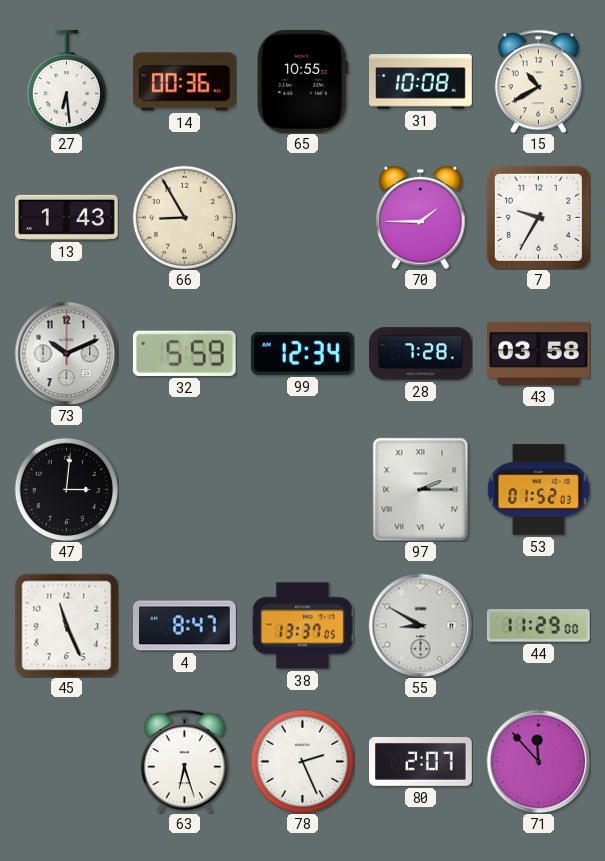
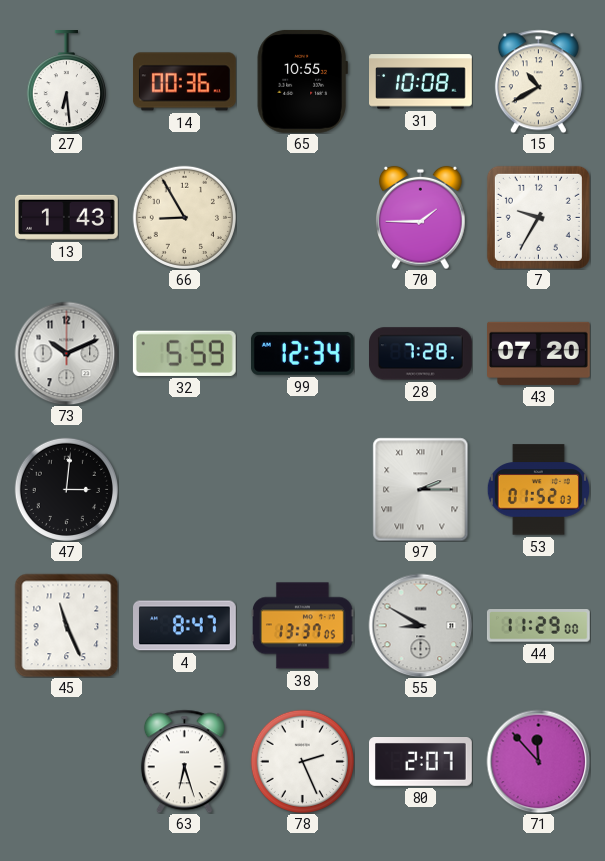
43: 03:58 -> 07:20 (539, 353)
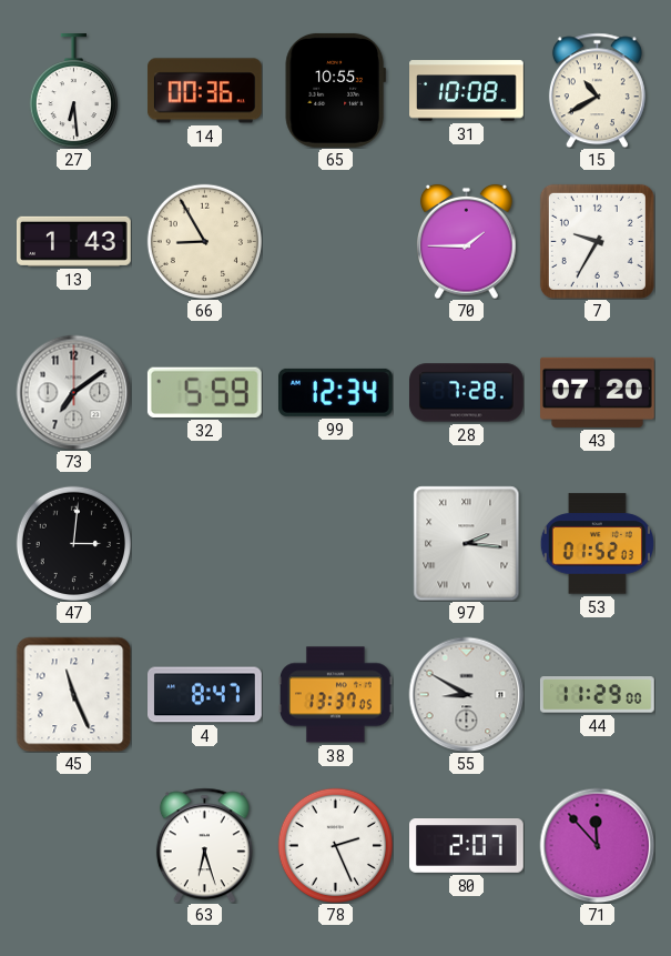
73: 10:11 -> 7:09 (73, 392)
97: 2:15 -> 2:16 (467, 543)
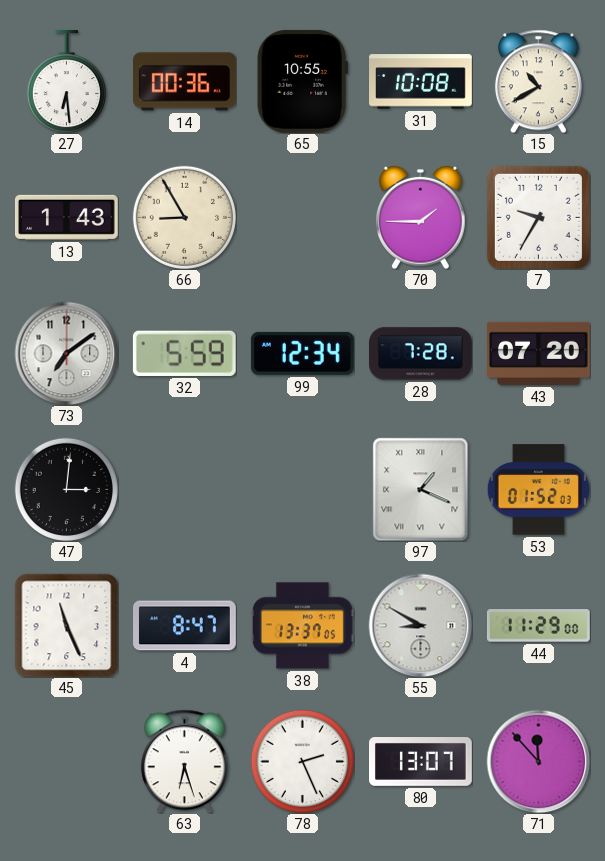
97: 2:16 -> 1:19 (421, 489)
80: 2:07 -> 13:07 (421, 762)
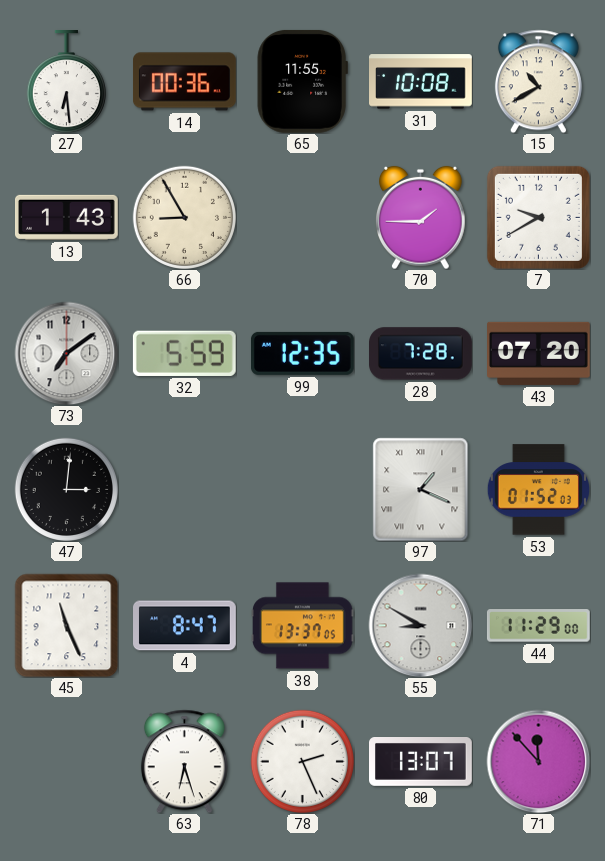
65: 10:55 -> 11:55 (302, 81)
7: 9:35 -> 9:40 (538, 217)
99: 12:34 -> 12:35 (302, 353)
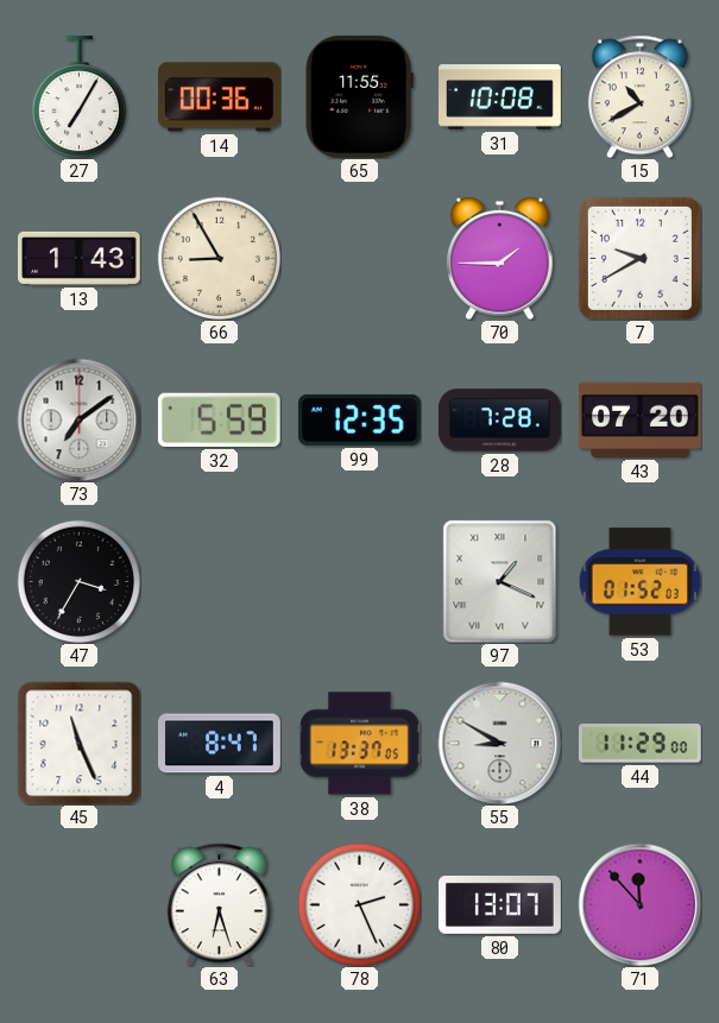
27: 6:29 -> 7:05 (78, 97)
47: 3:01 -> 3:35 (78, 581)
